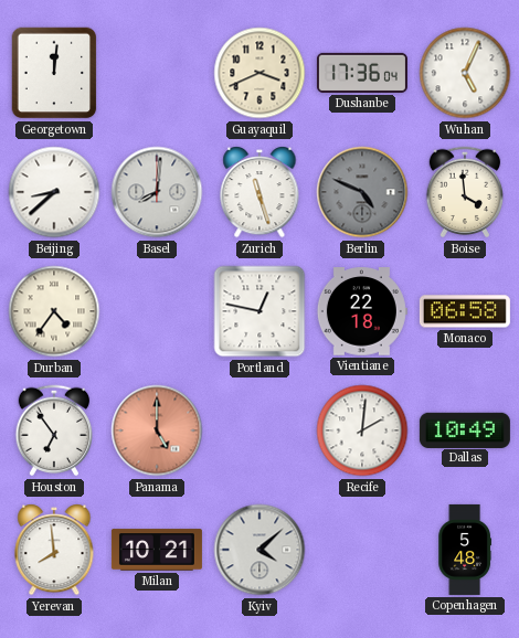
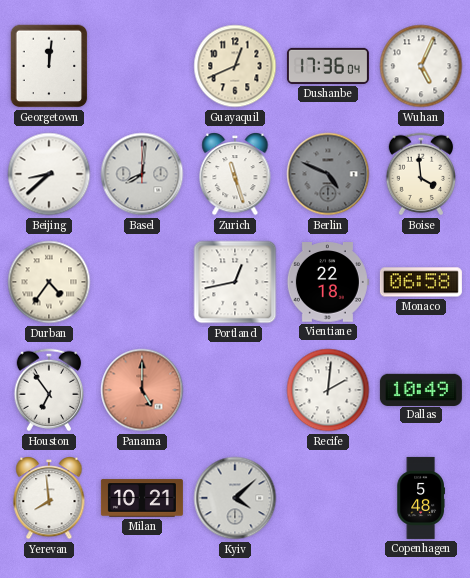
Guayaquil: 3:41 -> 12:41 (235, 66)
Portland: 12:47 -> 12:43 (235, 282)
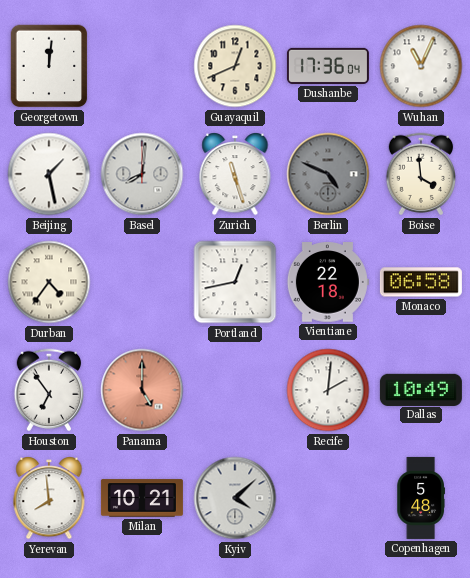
Wuhan: 5:04 -> 11:04 (421, 66)
Beijing: 8:38 -> 1:28 (49, 174)
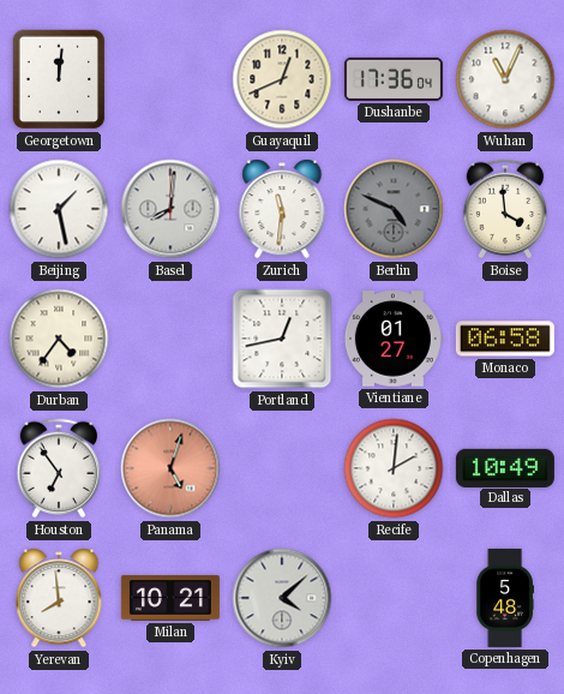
Zurich: 11:27 -> 11:31 (282, 209)
Vientiane: 22:18 -> 01:27 (394, 339)
Panama: 5:00 -> 5:03 (170, 468)
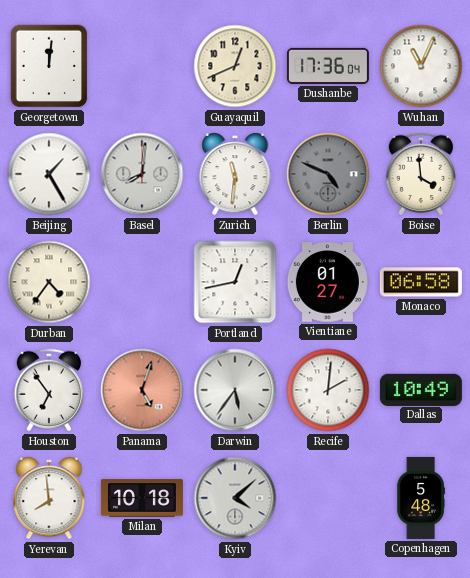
Beijing: 1:28 -> 1:25 (49, 174)
Darwin: none -> 5:36 (235, 390)
Milan: 10:21 -> 10:18 (142, 498)
